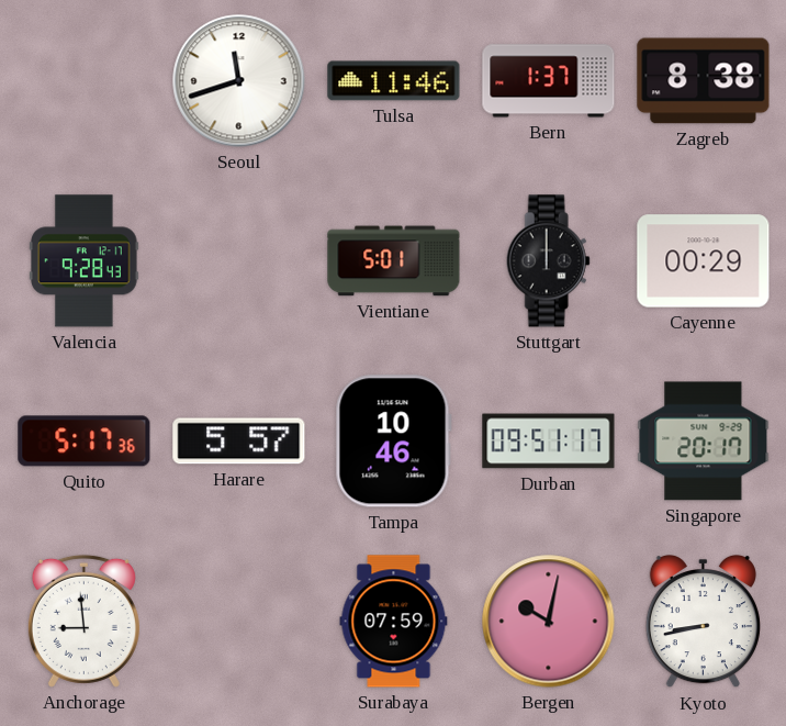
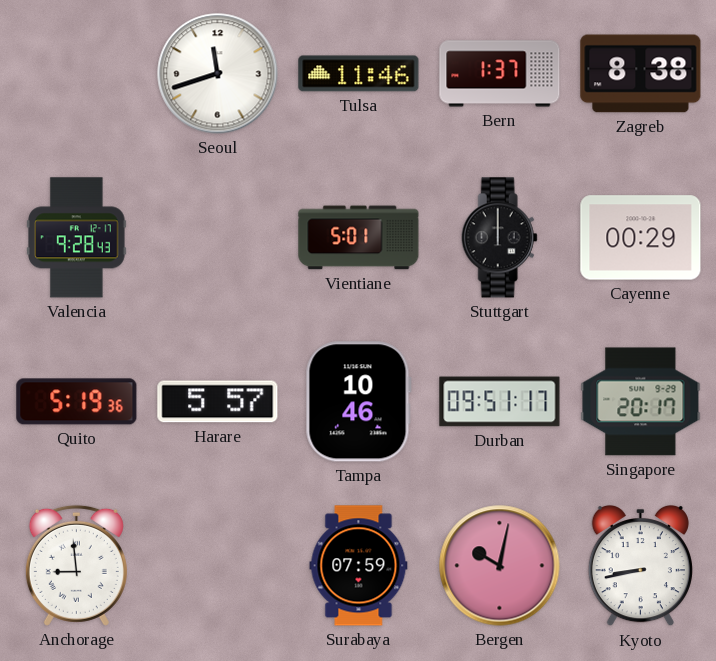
Quito: 5:17 -> 5:19 (77, 402)
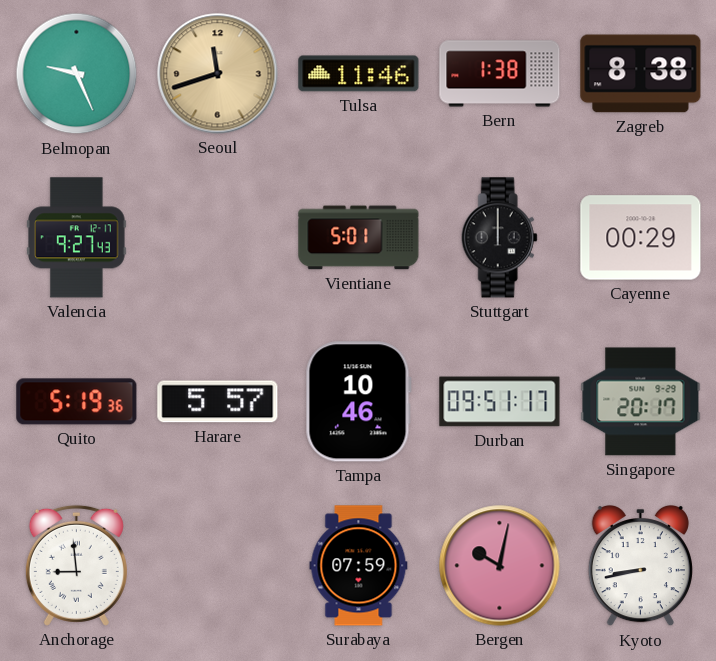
Belmopan: none -> 9:26 (77, 74)
Seoul dial: white -> champagne (218, 74)
Bern: 1:37 -> 1:38 (500, 74)
Valencia: 9:28 -> 9:27 (77, 238)
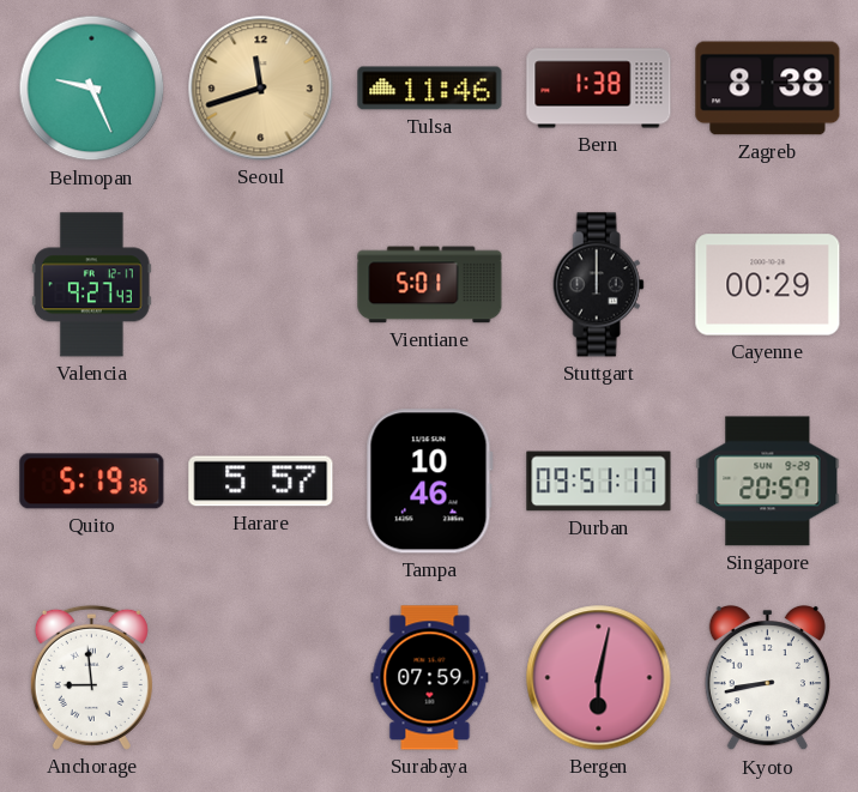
Singapore: 20:17 -> 20:57 (768, 482)
Bergen: 10:02 -> 6:02 (599, 678)
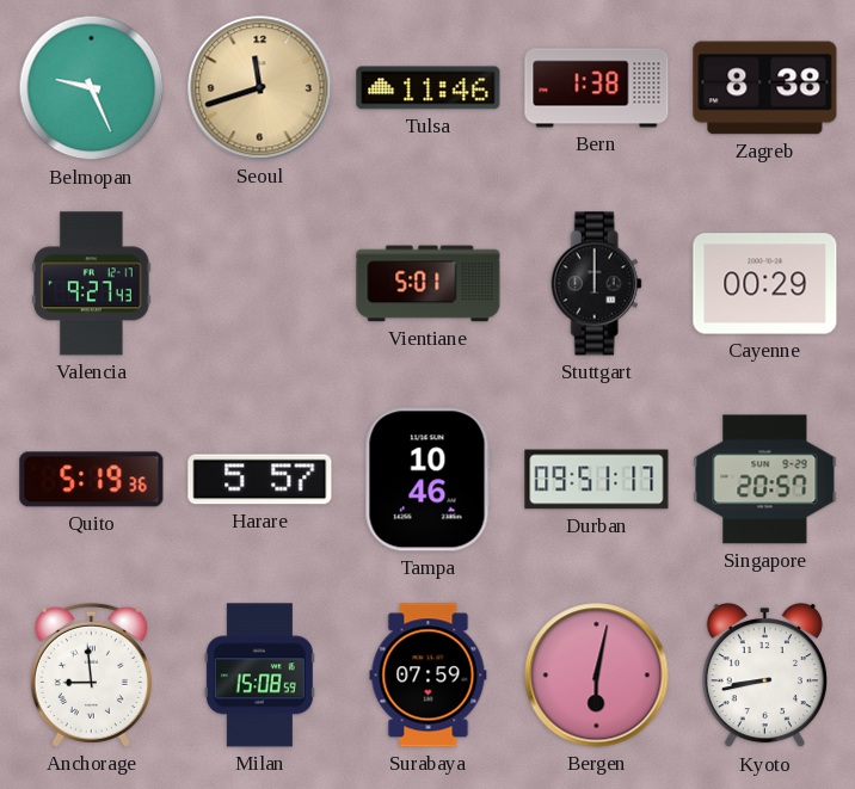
Milan: none -> 15:08 (259, 676)
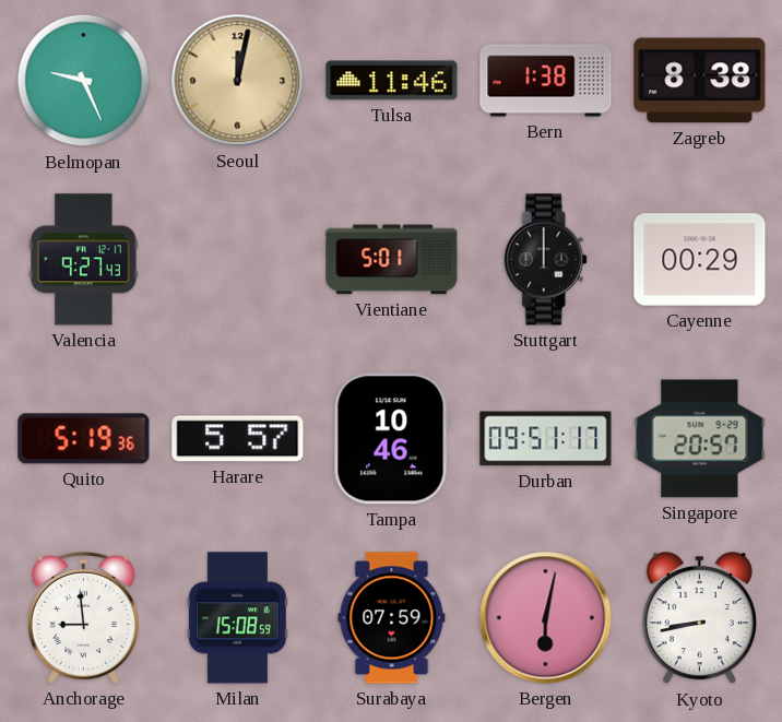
Seoul: 11:42 -> 12:02 (238, 81)
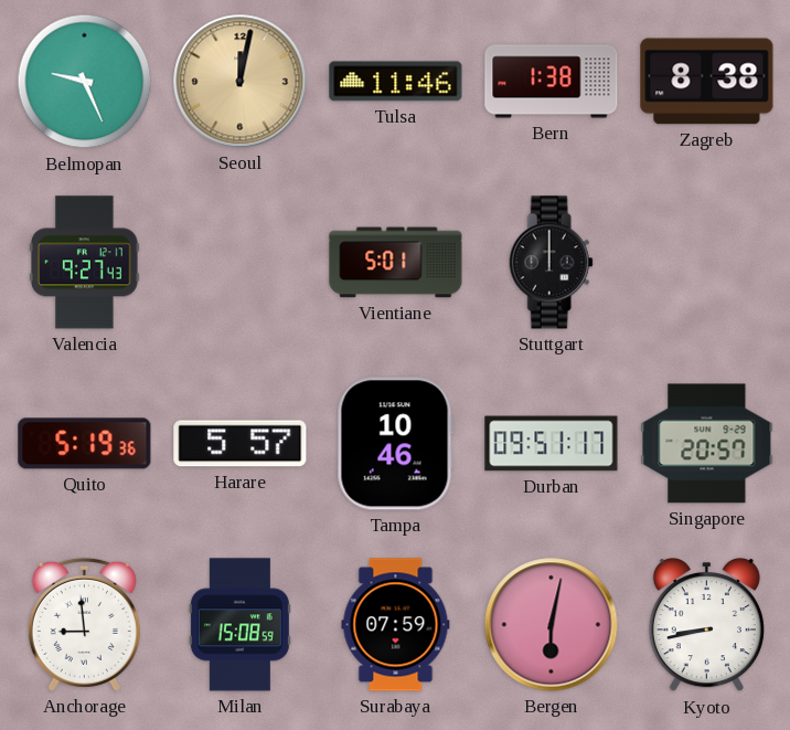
Cayenne: 00:29 -> none (700, 260)
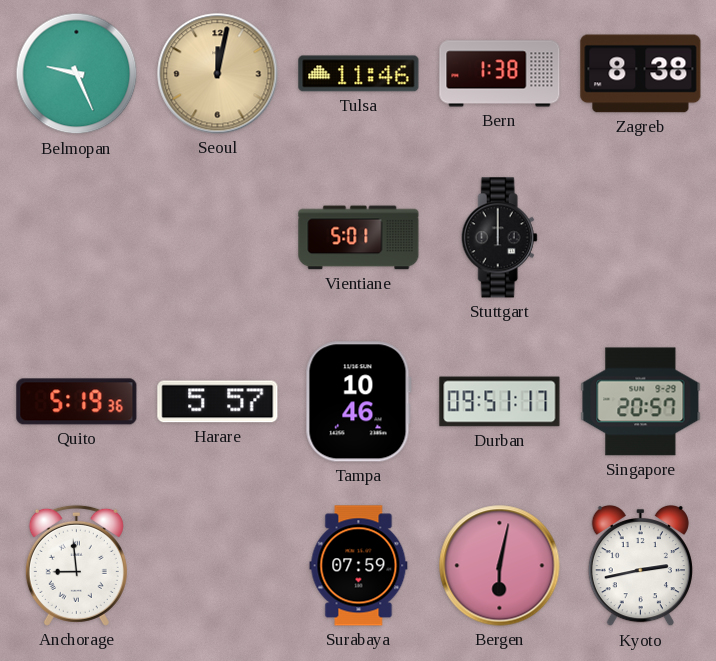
Valencia: 9:27 -> none (85, 263)
Milan: 15:08 -> none (239, 625)
Kyoto: 8:43 -> 2:43 (640, 566)
